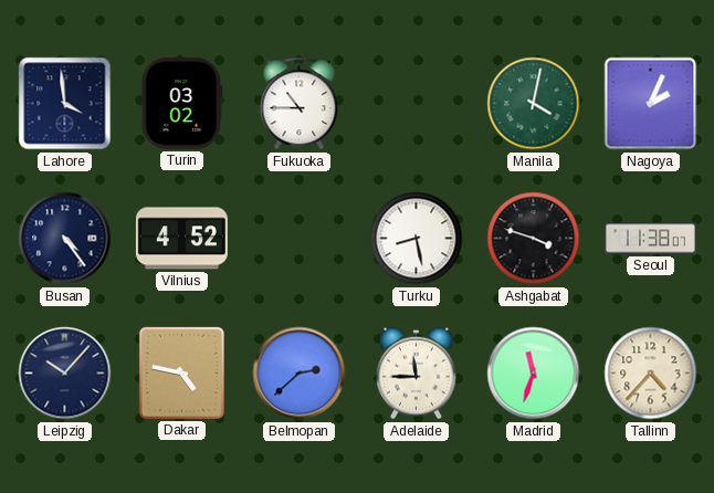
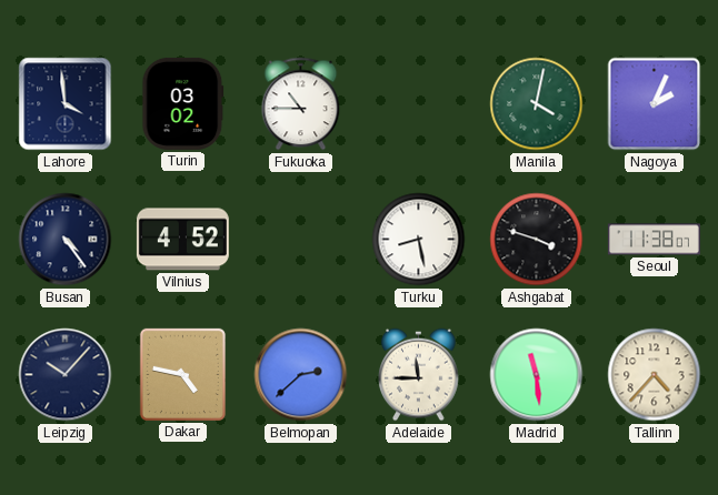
Madrid: 11:33 -> 11:29 (537, 375)
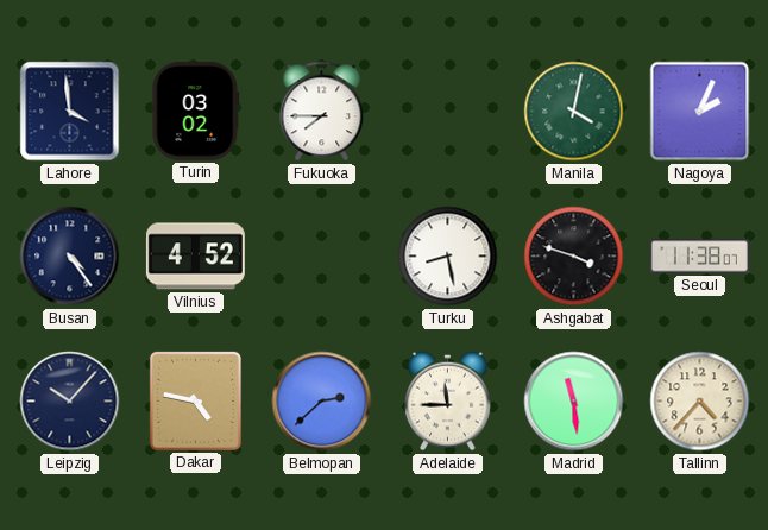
Fukuoka: 10:45 -> 7:45 (322, 112)
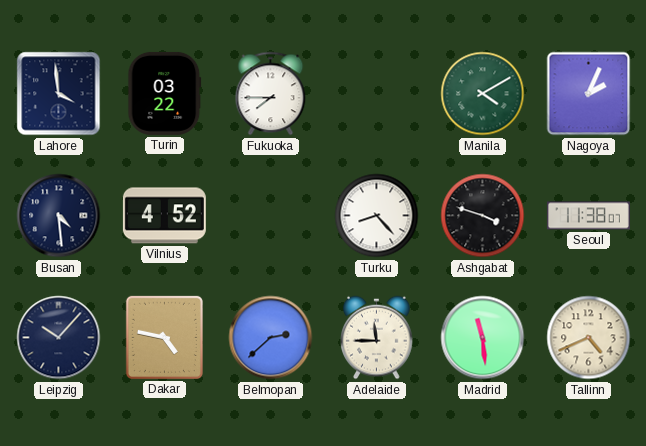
Turin: 03:02 -> 03:22 (165, 93)
Manila: 4:02 -> 4:10 (483, 94)
Busan: 4:24 -> 4:29 (59, 216)
Turku: 8:28 -> 8:23 (377, 216)
Tallinn: 4:37 -> 4:41 (589, 338)
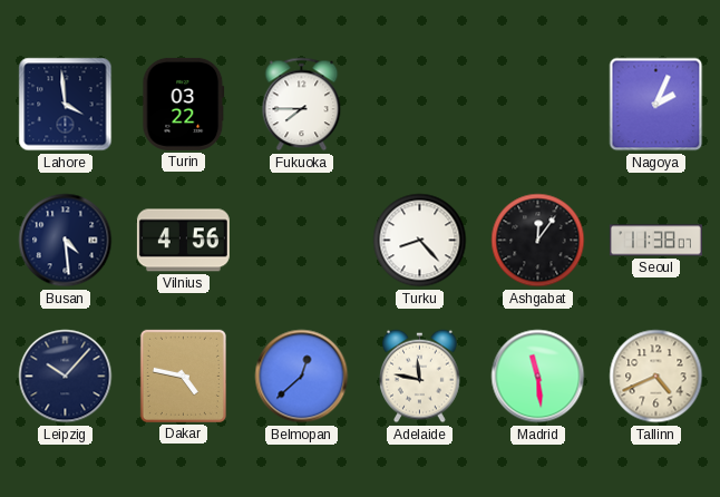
Manila: 4:10 -> none (483, 94)
Vilnius: 4:52 -> 4:56 (183, 241)
Ashgabat: 3:48 -> 12:06 (538, 241)
Belmopan: 2:38 -> 12:38 (302, 377)
Adelaide: 11:45 -> 11:47 (420, 377)
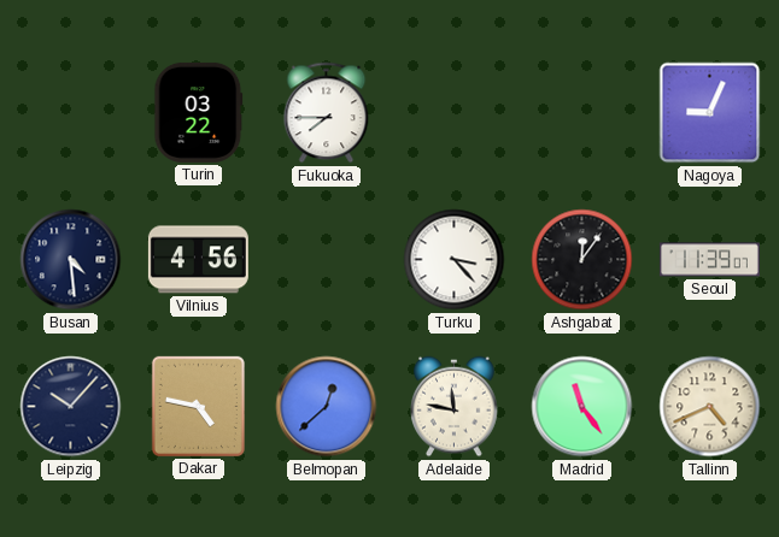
Lahore: 3:59 -> none (66, 105)
Nagoya: 2:04 -> 9:04 (710, 113)
Turku: 8:23 -> 3:23 (455, 260)
Seoul: 11:38 -> 11:39 (709, 260)
Madrid: 11:29 -> 11:24 (582, 407)
